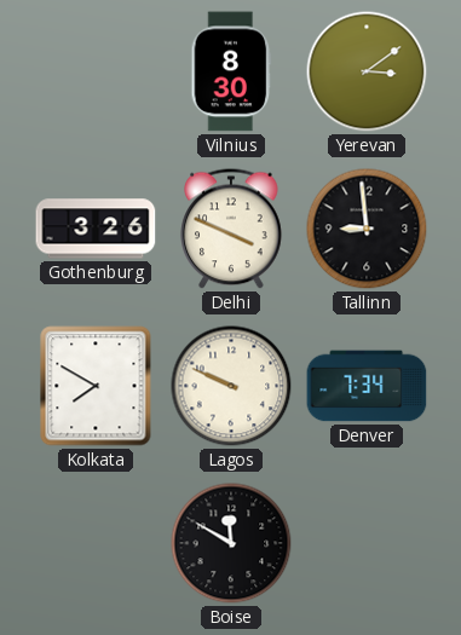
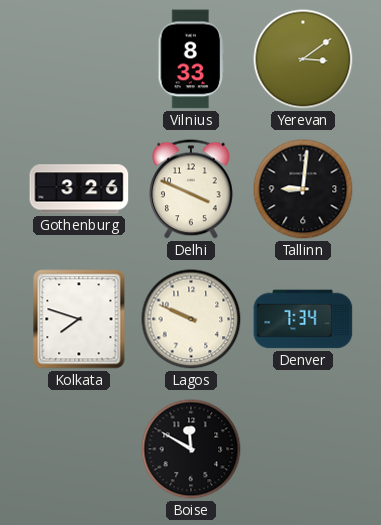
Vilnius: 8:30 -> 8:33 (191, 59)
Tallinn: 8:59 -> 9:01 (303, 189)
Kolkata: 7:50 -> 7:48 (79, 319)
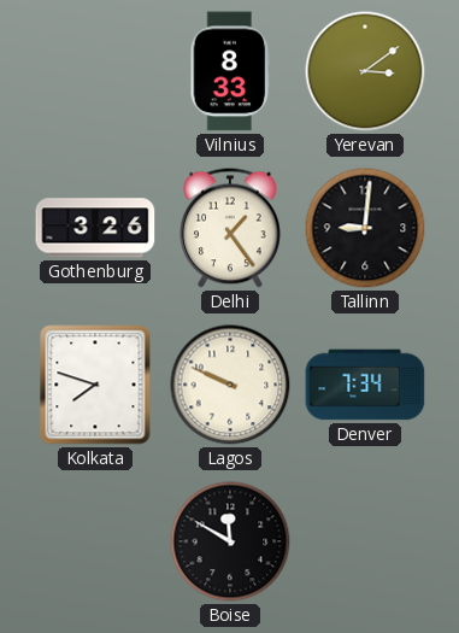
Delhi: 3:49 -> 1:24 (230, 228)
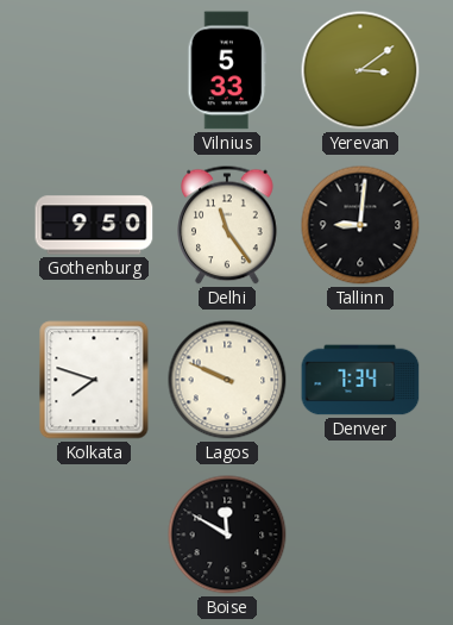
Vilnius: 8:33 -> 5:33 (227, 70)
Gothenburg: 3:26 -> 9:50 (94, 225)
Delhi: 1:24 -> 11:24 (227, 225)
